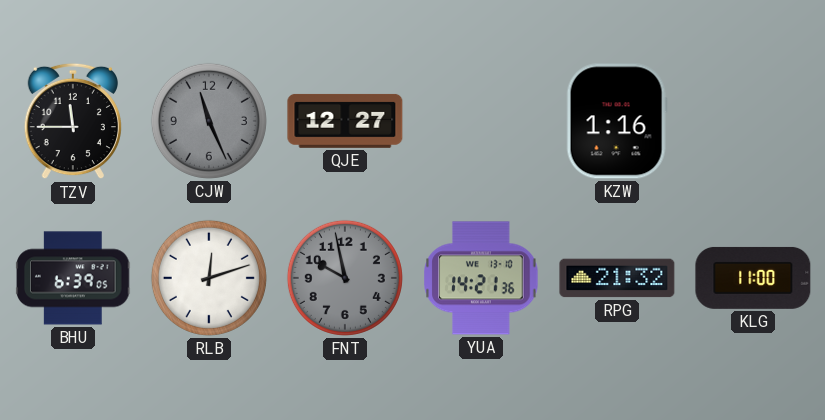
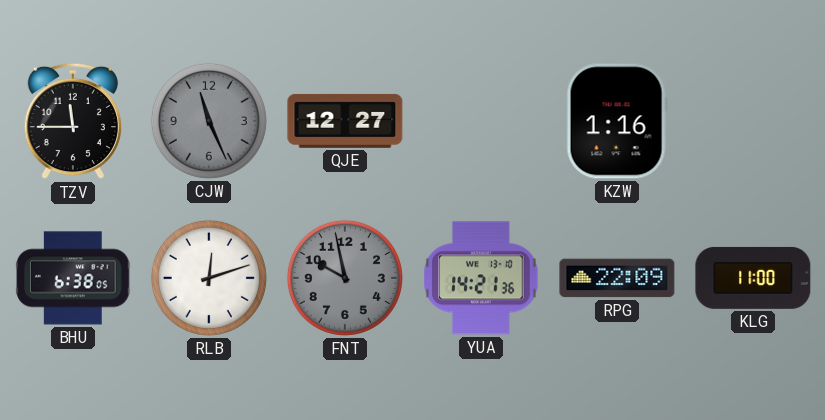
BHU: 6:39 -> 6:38 (73, 278)
RPG: 21:32 -> 22:09 (617, 278)
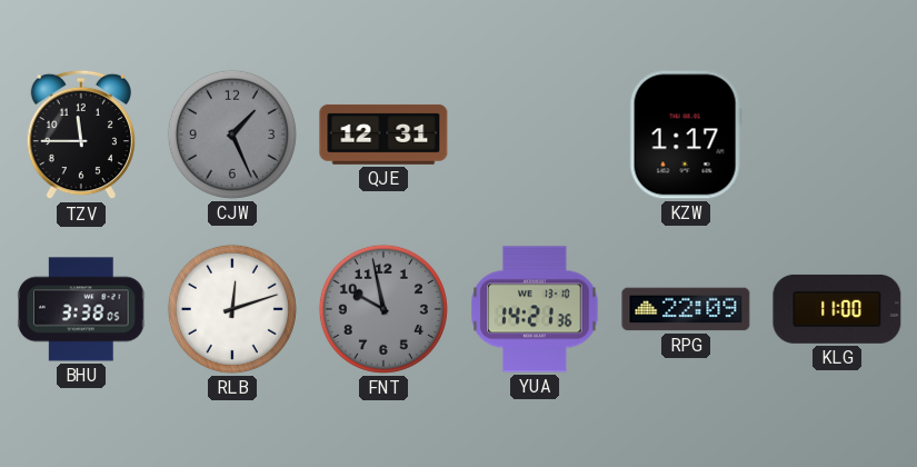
CJW: 11:26 -> 1:26 (232, 135)
QJE: 12:27 -> 12:31 (383, 135)
KZW: 1:16 -> 1:17 (686, 135)
BHU: 6:38 -> 3:38 (81, 309)
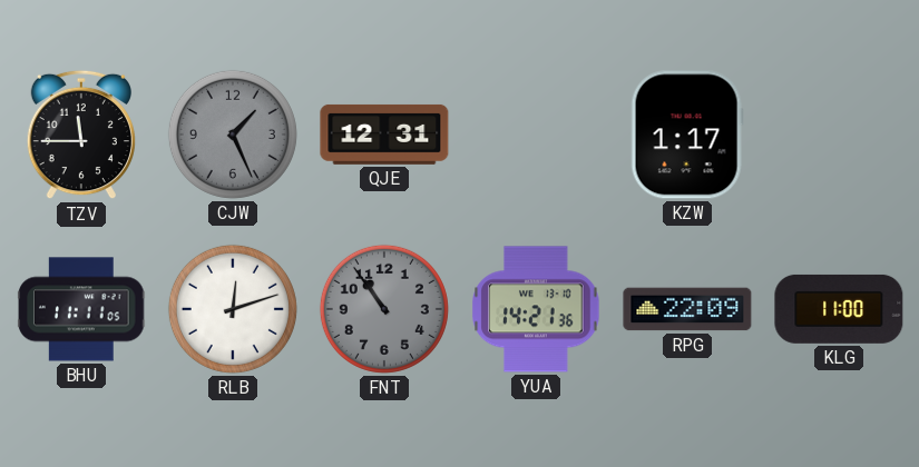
BHU: 3:38 -> 11:11 (81, 309)
FNT: 9:58 -> 10:54 (384, 309)
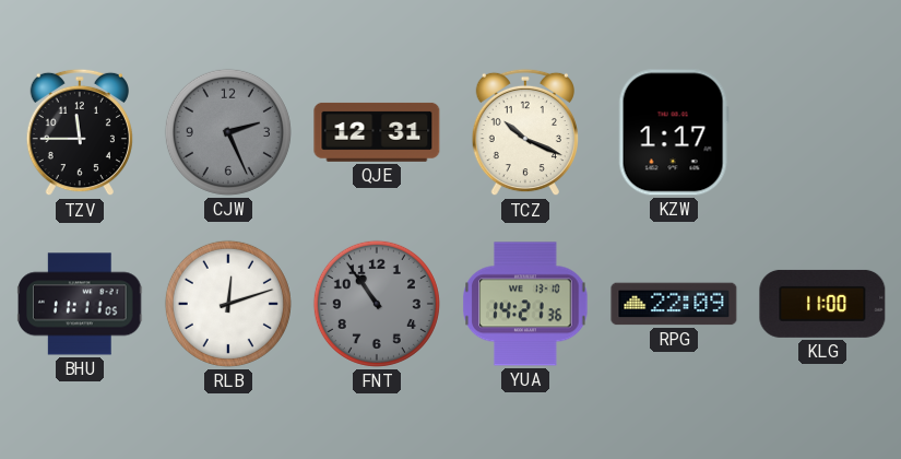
CJW: 1:26 -> 2:26 (228, 132)
TCZ: none -> 10:19 (525, 132)
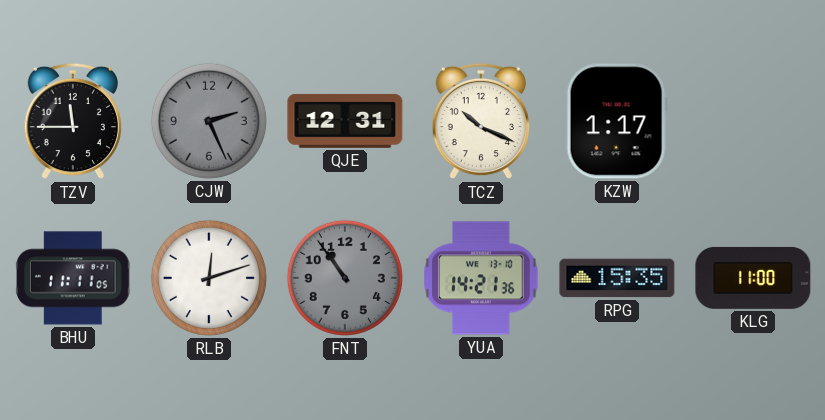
RPG: 22:09 -> 15:35 (617, 278)
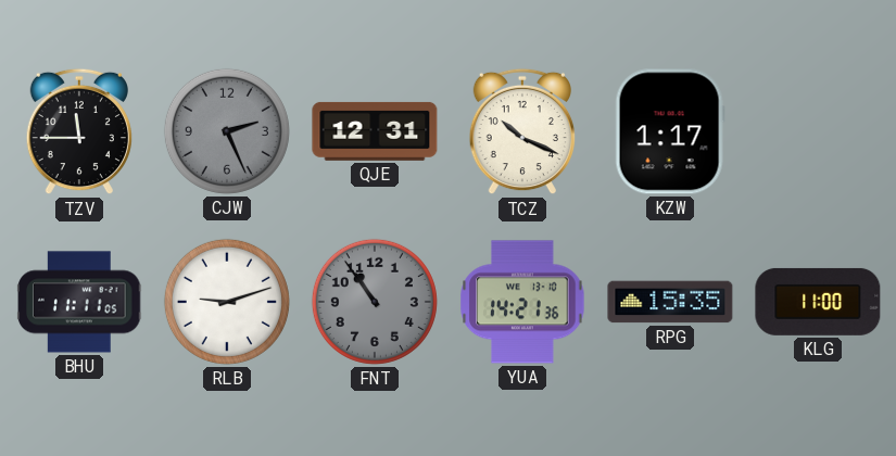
RLB: 12:12 -> 9:12 (227, 302)
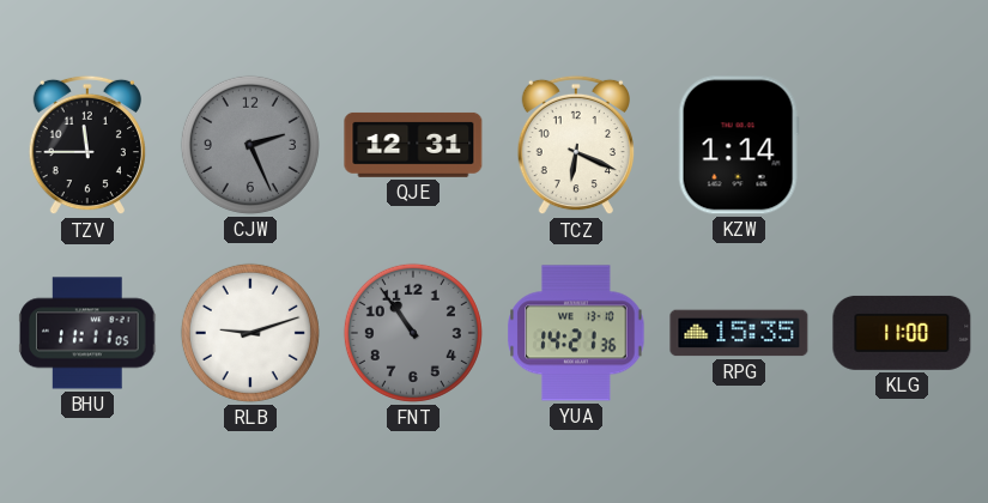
TCZ: 10:19 -> 6:19 (576, 145)
KZW: 1:17 -> 1:14 (739, 145)
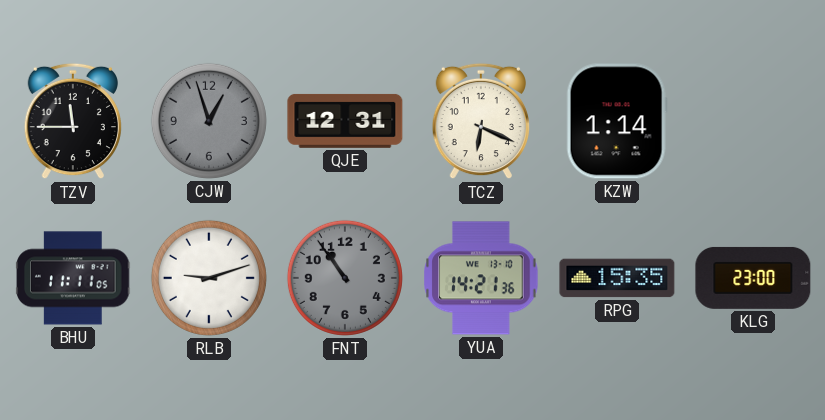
CJW: 2:26 -> 12:57 (209, 121)
KLG: 11:00 -> 23:00 (753, 278)
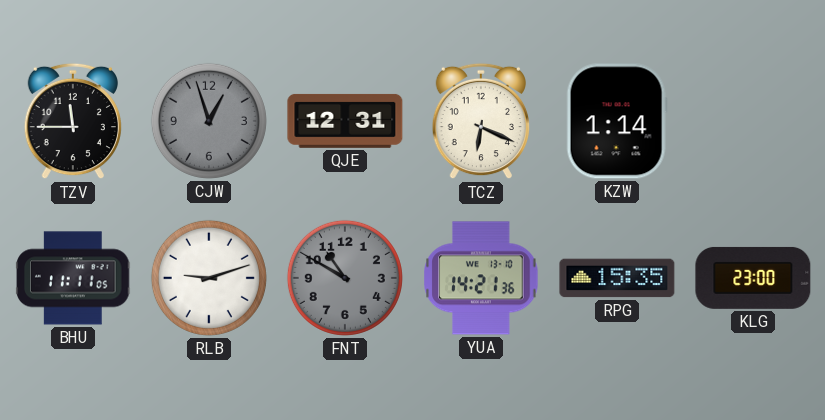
FNT: 10:54 -> 10:50 (345, 278)
